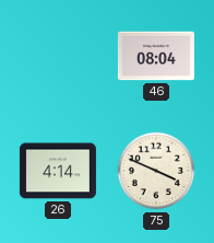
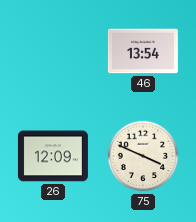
46: 08:04 -> 13:54 (143, 51)
26: 4:14 -> 12:09 (53, 156)
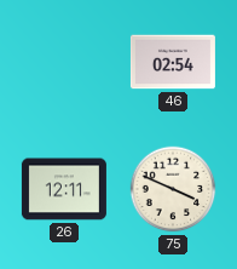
46: 13:54 -> 02:54 (173, 62)
26: 12:09 -> 12:11 (64, 189)
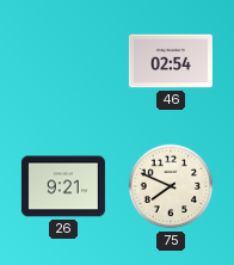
26: 12:11 -> 9:21 (63, 186)
75: 3:49 -> 7:49 (171, 186)
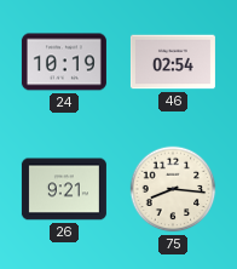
24: none -> 10:19 (64, 62)
75: 7:49 -> 8:16 (173, 189)
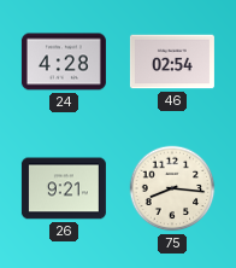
24: 10:19 -> 4:28 (64, 62)
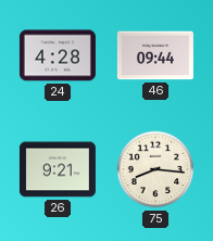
46: 02:54 -> 09:44 (155, 55)
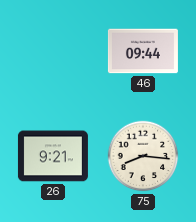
24: 4:28 -> none (58, 55)
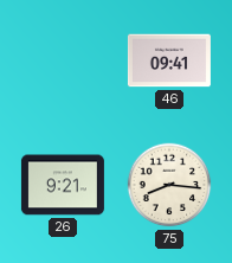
46: 09:44 -> 09:41 (169, 60)
